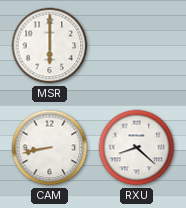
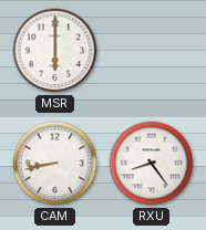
RXU: 8:22 -> 8:24 (152, 164)
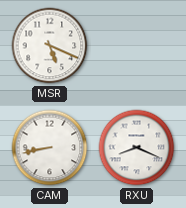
MSR: 6:00 -> 5:19 (50, 46)
RXU: 8:24 -> 8:19 (137, 148)
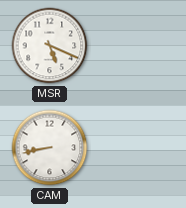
RXU: 8:19 -> none (137, 148)
